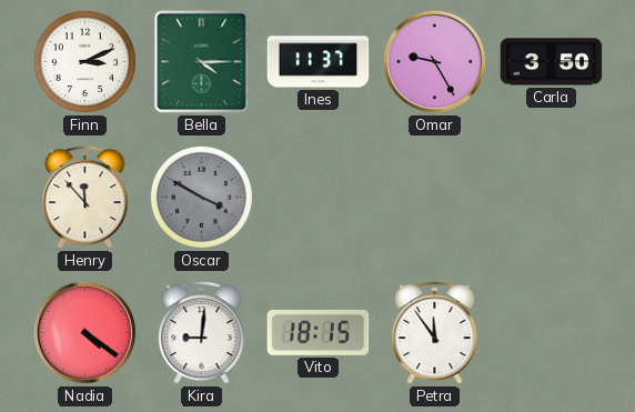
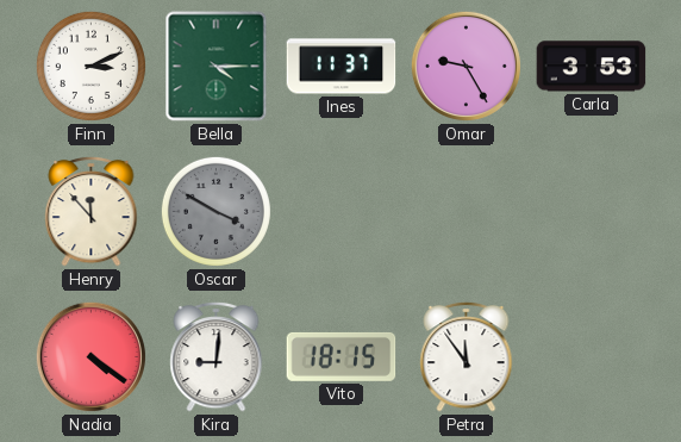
Carla: 3:50 -> 3:53 (592, 67)
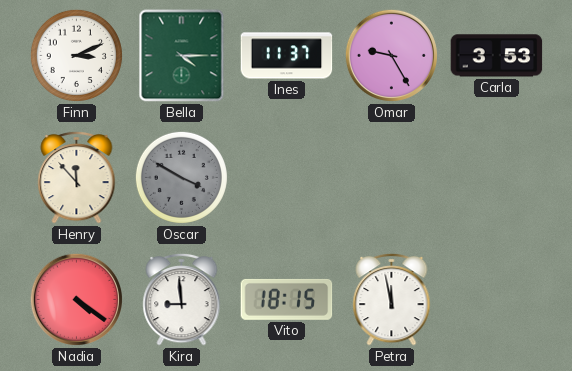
Kira: 9:01 -> 8:59 (182, 299)
Petra: 11:54 -> 11:58 (392, 299)
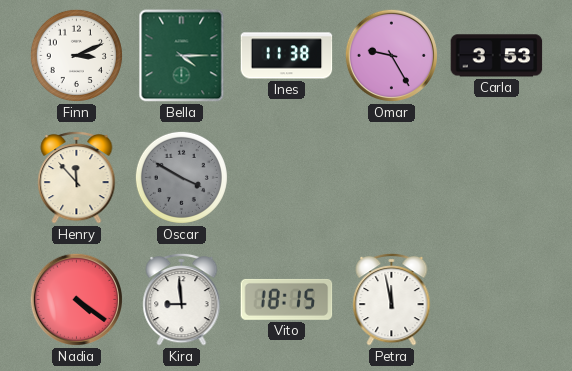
Ines: 11:37 -> 11:38 (287, 56)
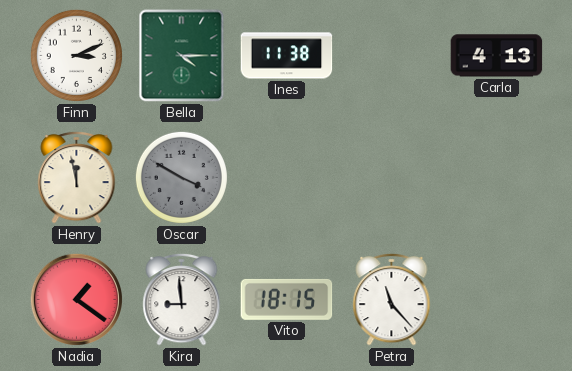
Omar: 9:25 -> none (391, 55)
Carla: 3:53 -> 4:13 (497, 56)
Henry: 11:53 -> 11:58 (77, 177)
Nadia: 4:21 -> 1:21 (76, 299)
Petra: 11:58 -> 11:23 (392, 299)
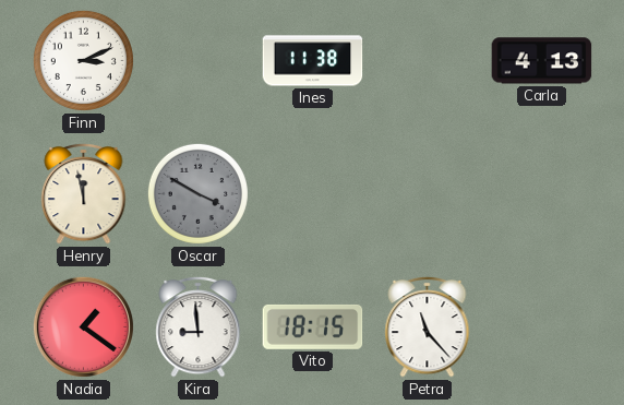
Bella: 4:15 -> none (182, 56)
